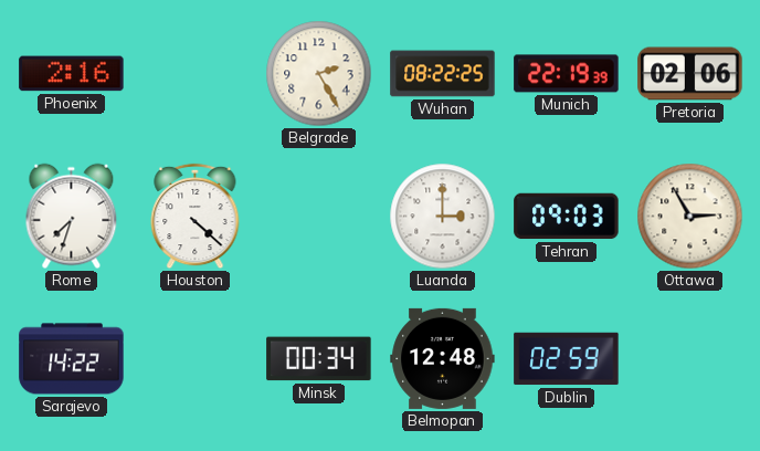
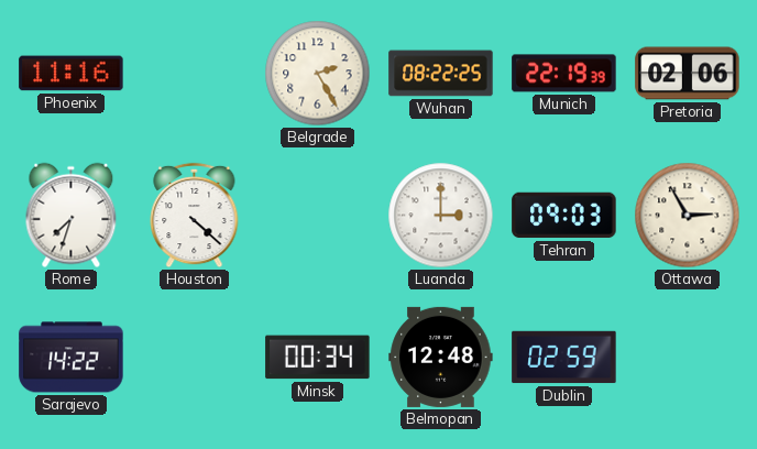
Phoenix: 2:16 -> 11:16 (72, 74)
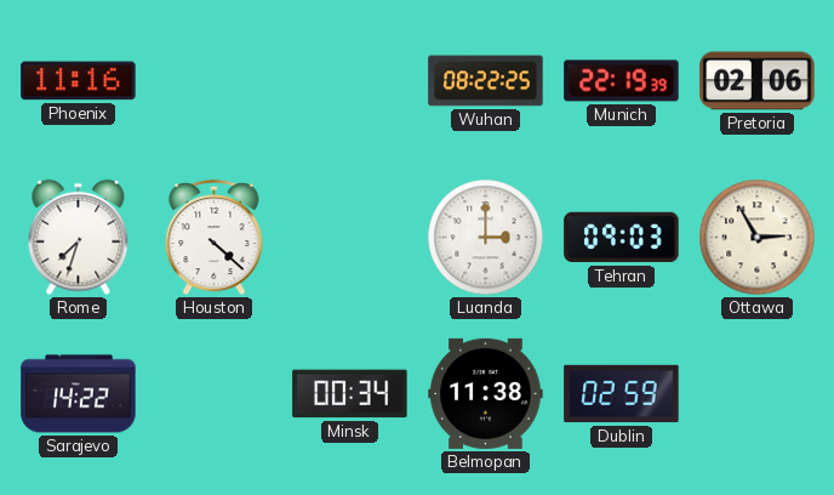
Belgrade: 2:25 -> none (318, 74)
Belmopan: 12:48 -> 11:38 (486, 393)
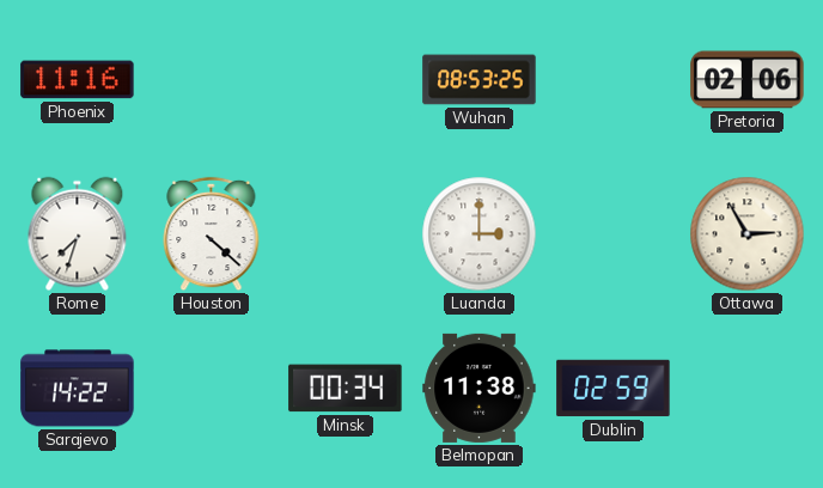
Wuhan: 08:22 -> 08:53 (480, 80)
Munich: 22:19 -> none (622, 81)
Tehran: 09:03 -> none (622, 238)
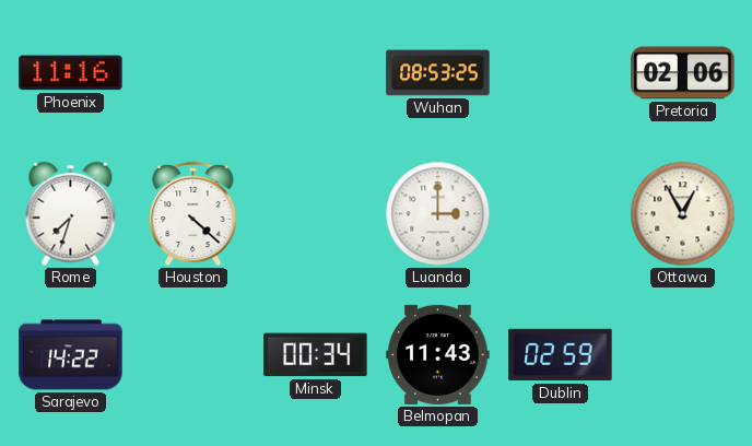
Ottawa: 2:55 -> 12:55 (683, 214)
Belmopan: 11:38 -> 11:43 (438, 354)
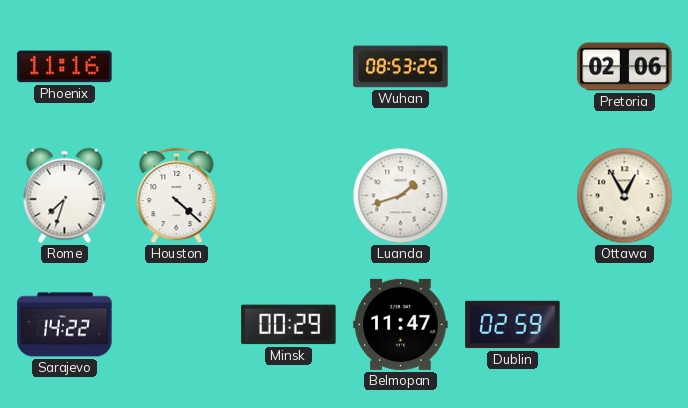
Luanda: 3:00 -> 1:42 (401, 196)
Minsk: 00:34 -> 00:29 (289, 325)
Belmopan: 11:43 -> 11:47 (401, 324)
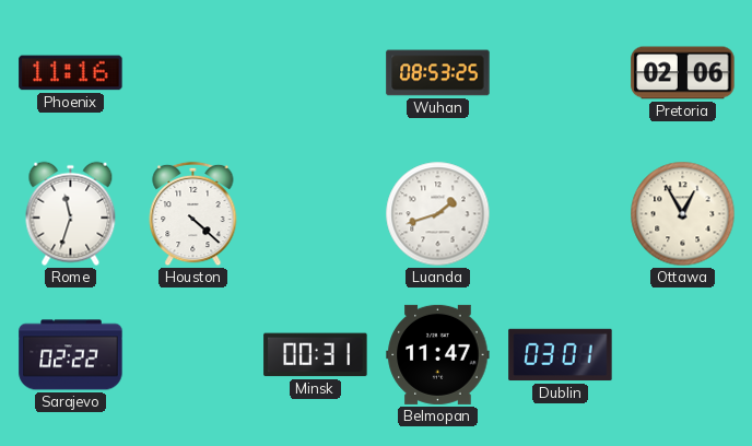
Rome: 7:33 -> 11:33 (71, 214)
Sarajevo: 14:22 -> 02:22 (71, 355)
Minsk: 00:29 -> 00:31 (316, 355)
Dublin: 02:59 -> 03:01 (561, 355)
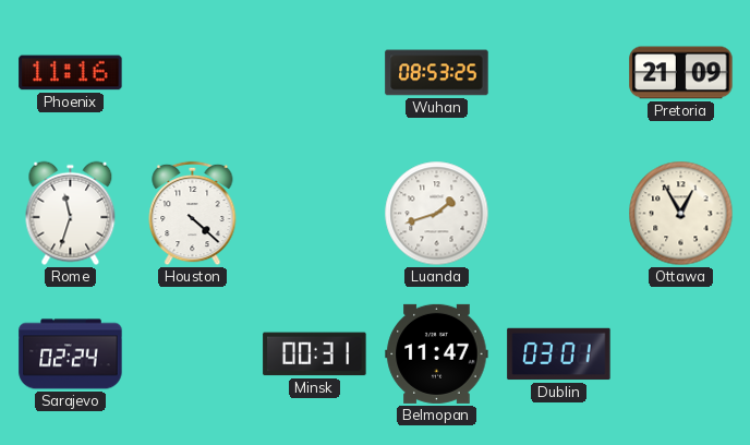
Pretoria: 02:06 -> 21:09 (681, 73)
Sarajevo: 02:22 -> 02:24 (71, 354)
